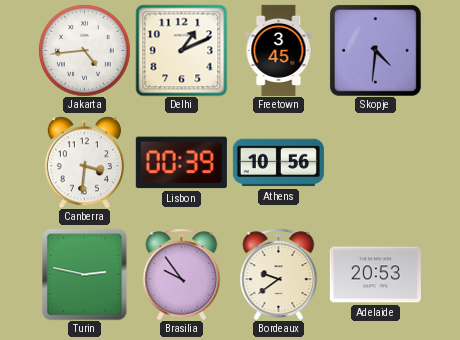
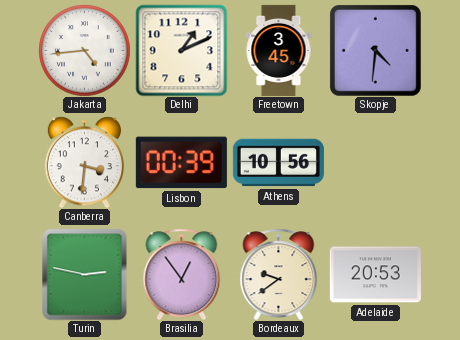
Brasilia: 9:54 -> 12:54 (182, 274)
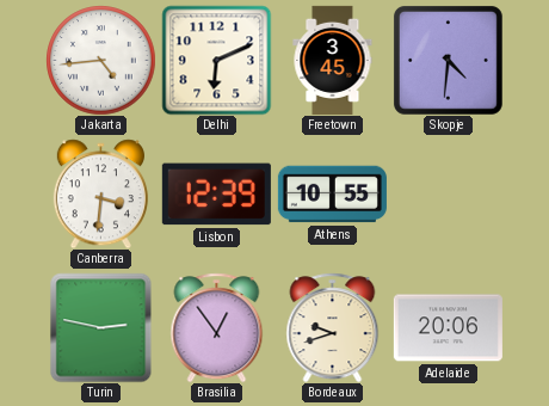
Delhi: 1:11 -> 6:11 (216, 60)
Lisbon: 00:39 -> 12:39 (216, 195)
Athens: 10:56 -> 10:55 (332, 195)
Bordeaux: 9:39 -> 9:42 (333, 327)
Adelaide: 20:53 -> 20:06 (448, 328)
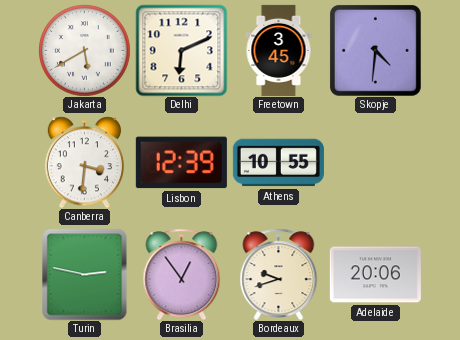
Jakarta: 4:44 -> 5:40 (84, 50)
